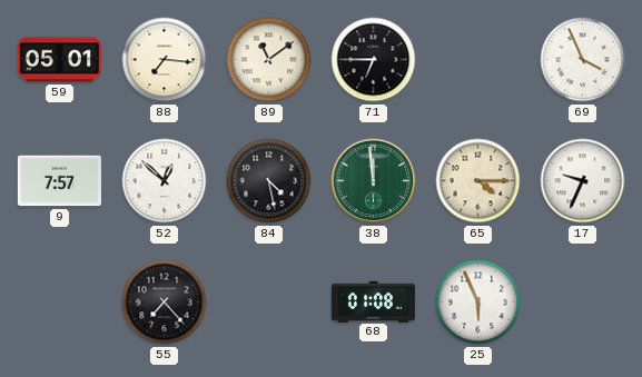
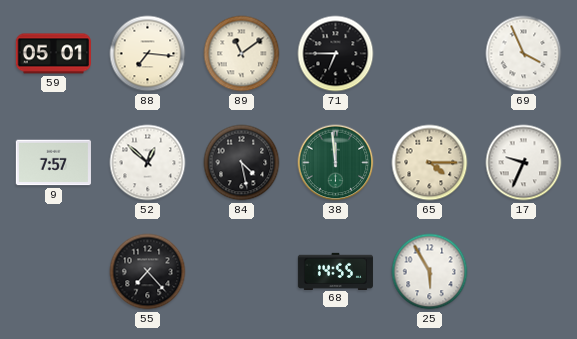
68: 01:08 -> 14:55 (335, 271)
25: 5:56 -> 5:55 (430, 272)
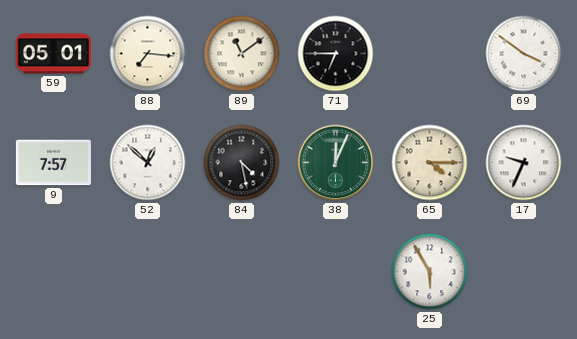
69: 3:56 -> 3:51 (524, 54)
38: 11:59 -> 12:04 (336, 163)
55: 7:23 -> none (148, 272)
68: 14:55 -> none (335, 271)
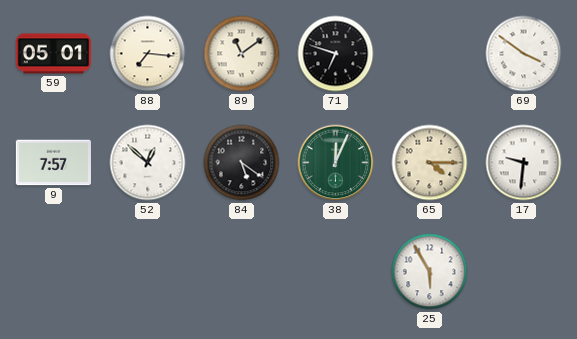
71: 6:45 -> 6:48 (336, 54)
84: 4:28 -> 5:21 (242, 163)
17: 9:34 -> 9:31 (524, 163)
